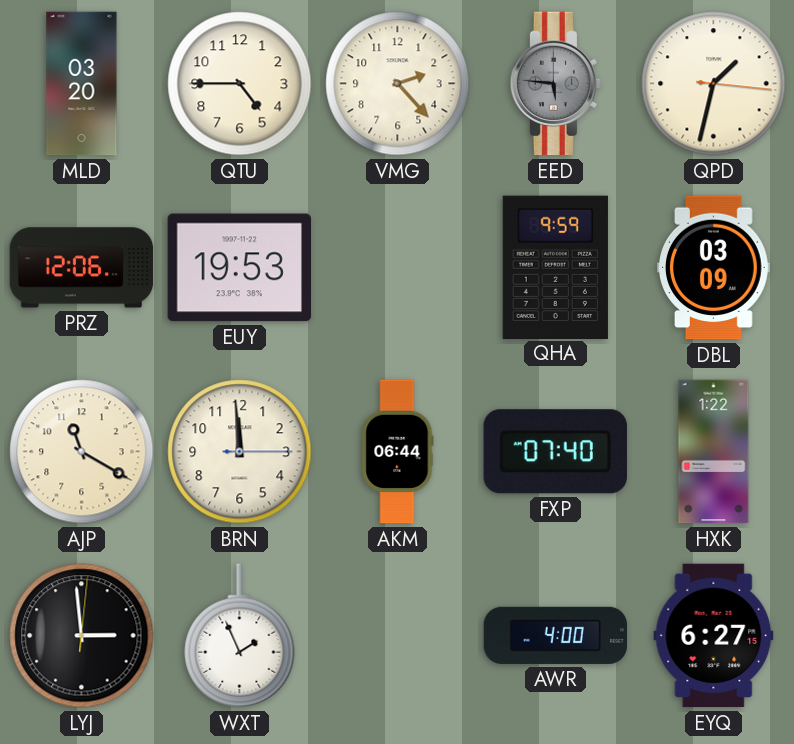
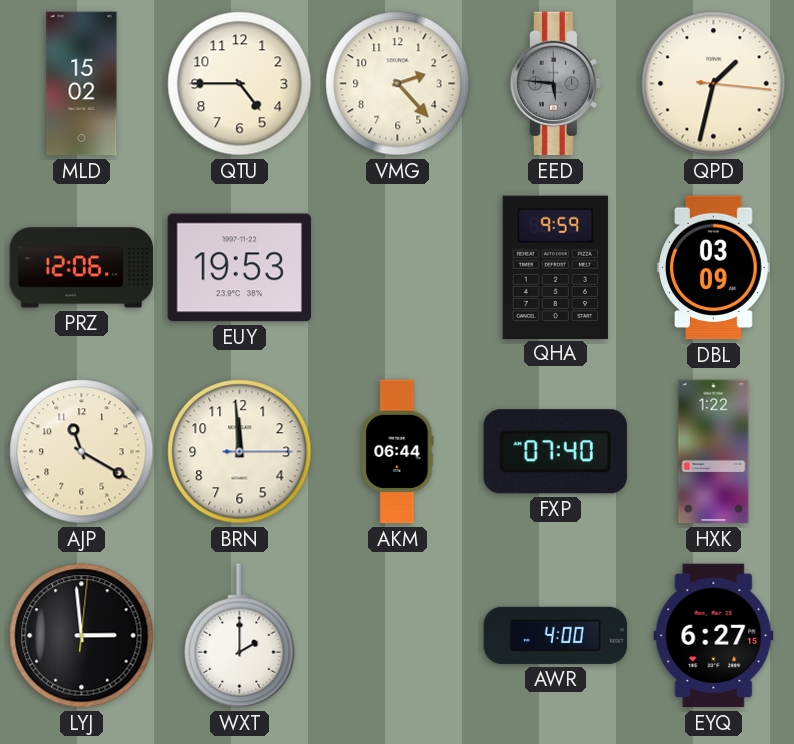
MLD: 03:20 -> 15:02 (82, 84)
WXT: 1:56 -> 2:00 (240, 636)
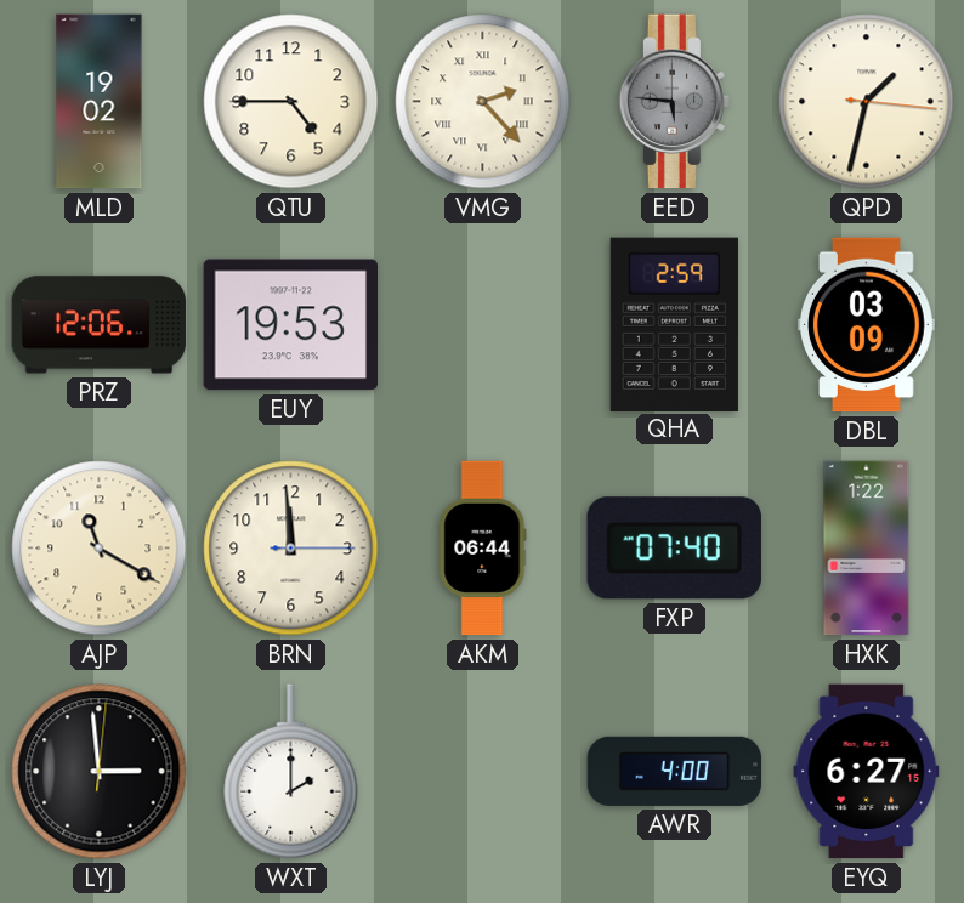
MLD: 15:02 -> 19:02 (100, 102)
VMG numerals: Arabic -> Roman (483, 102)
QHA: 9:59 -> 2:59 (674, 324)
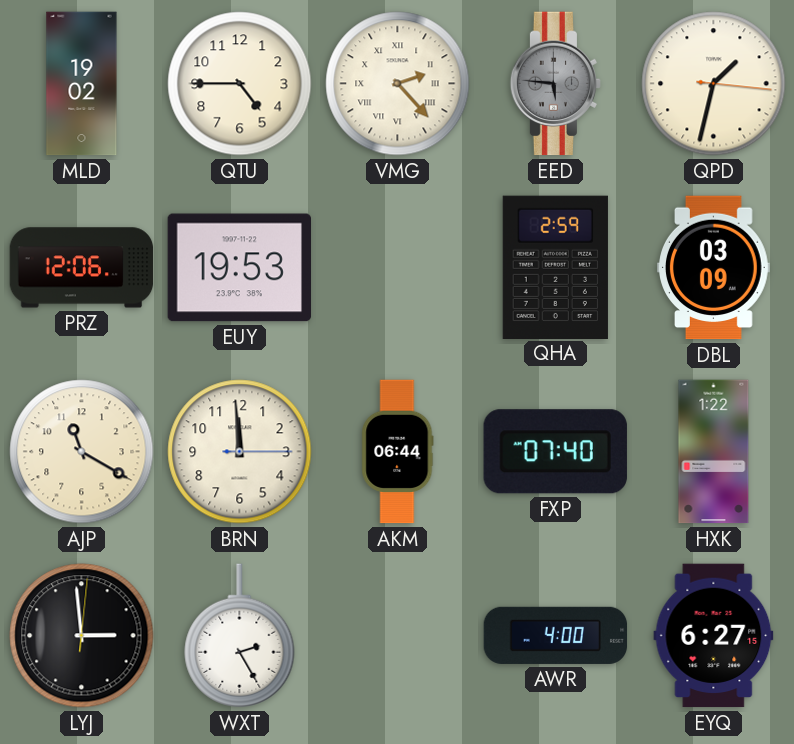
WXT: 2:00 -> 2:25 (240, 636)
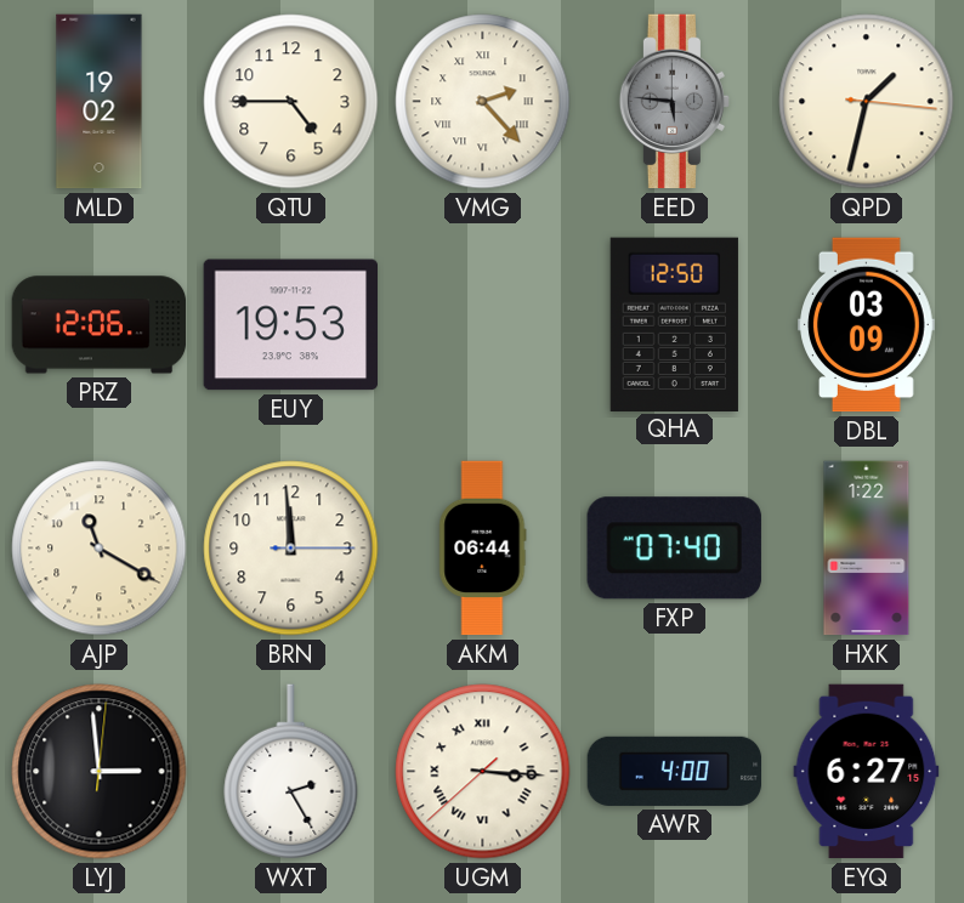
QHA: 2:59 -> 12:50 (674, 324)
UGM: none -> 3:15 (483, 772)
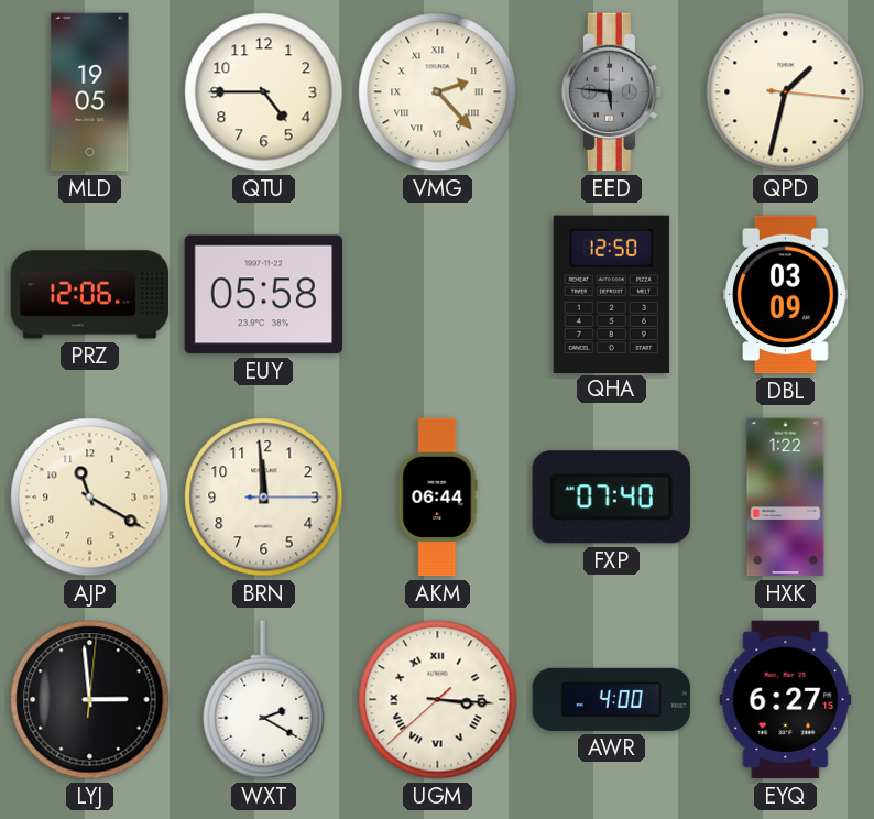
MLD: 19:02 -> 19:05 (90, 92)
EUY: 19:53 -> 05:58 (263, 295)
WXT: 2:25 -> 2:20 (264, 700)
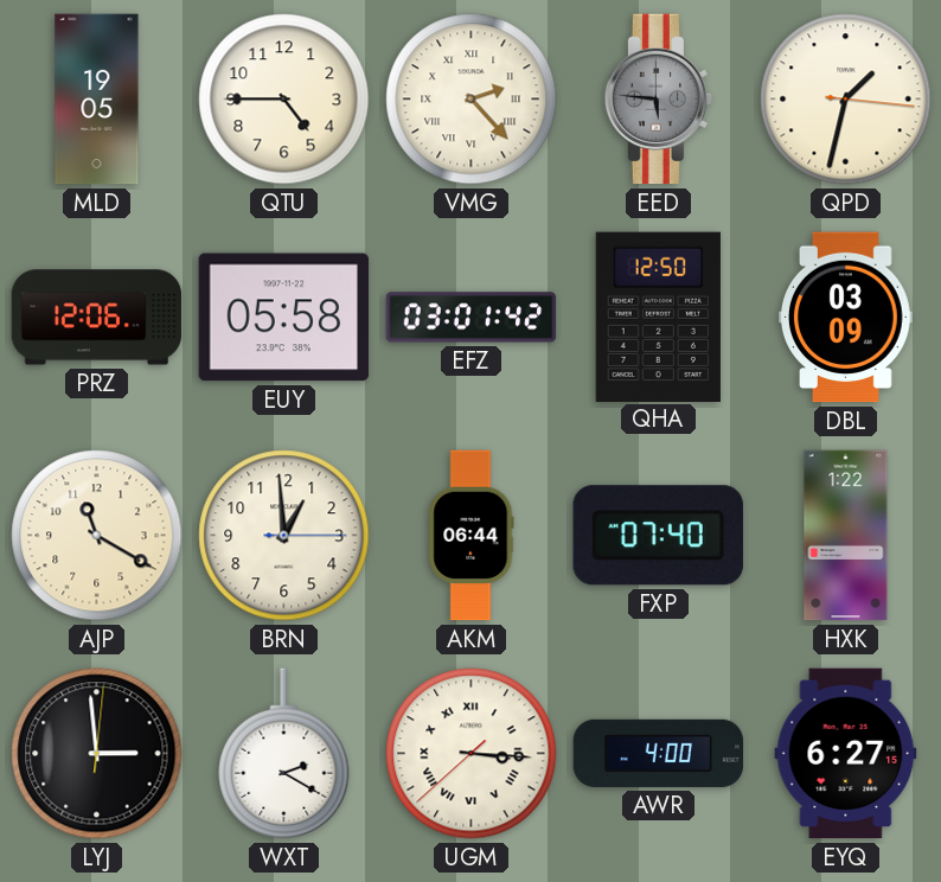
EFZ: none -> 03:01 (472, 318)
BRN: 11:59 -> 12:59 (284, 536)
